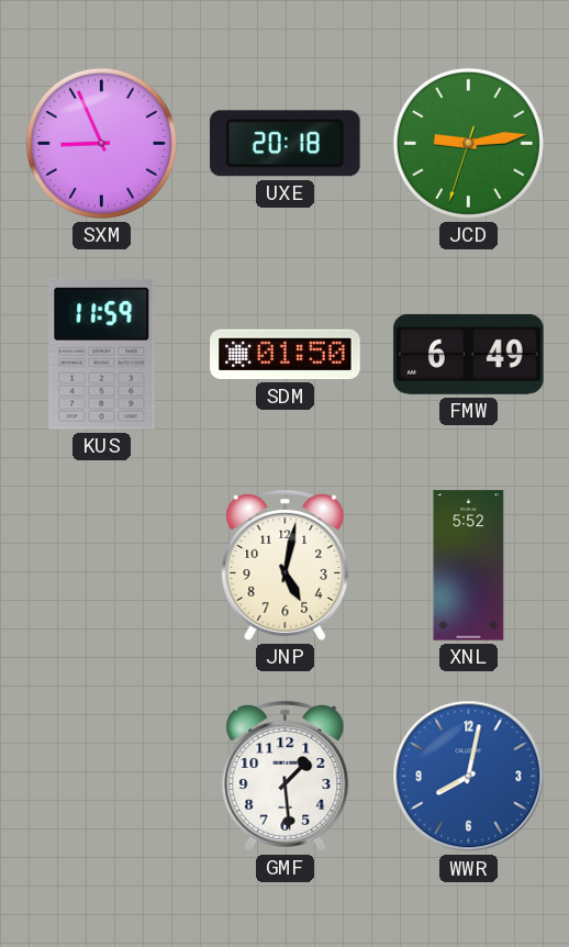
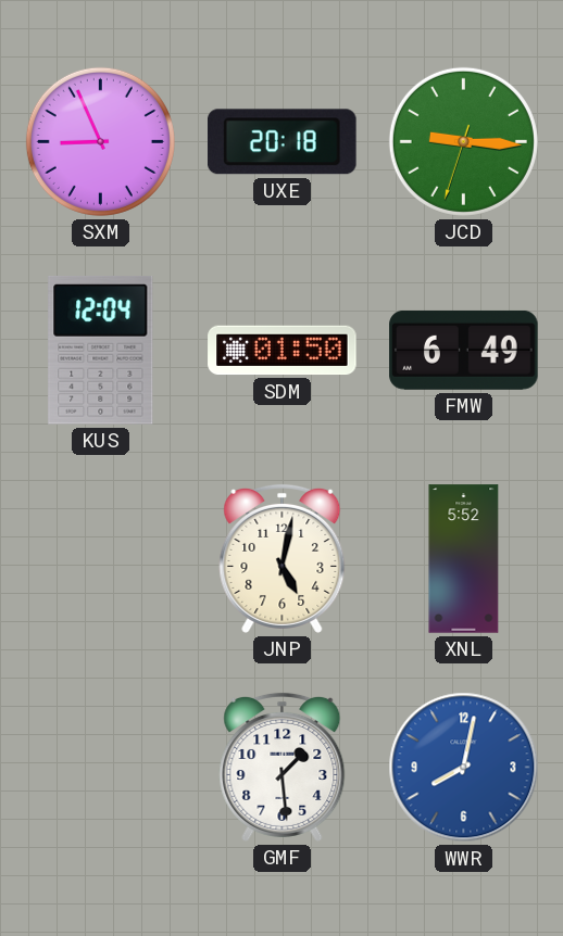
JCD: 9:13 -> 9:15 (463, 141)
KUS: 11:59 -> 12:04 (101, 350)
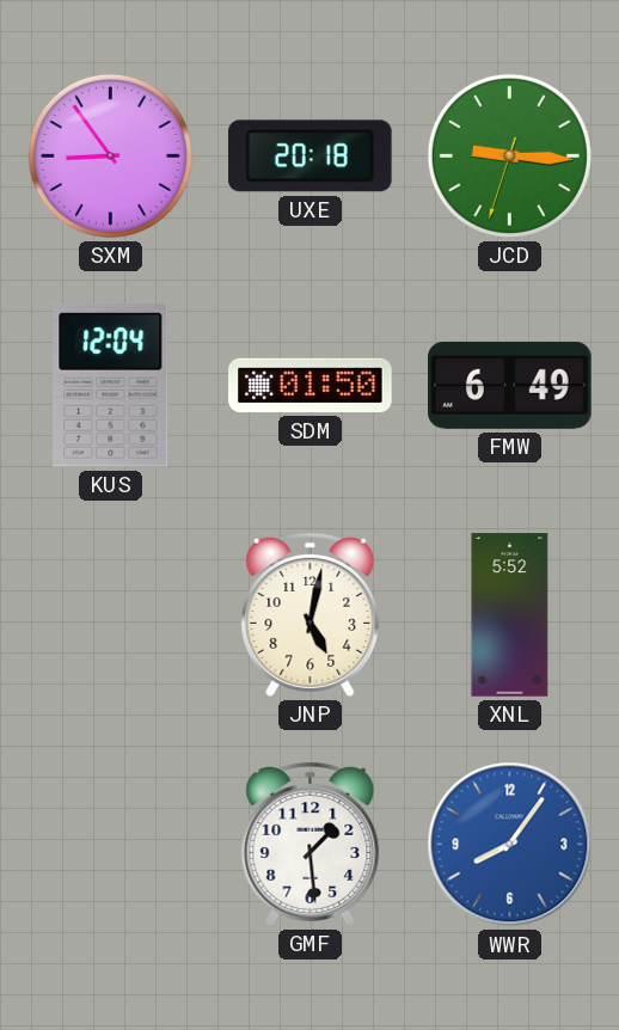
SXM: 8:56 -> 8:54 (110, 155)
WWR: 8:02 -> 8:06 (510, 845)
